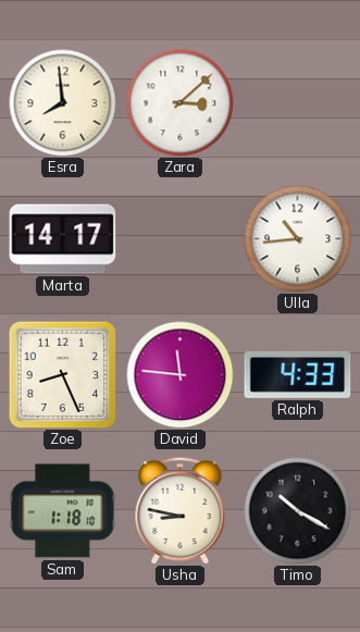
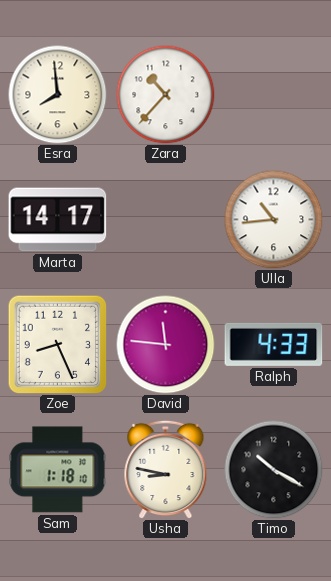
Zara: 3:08 -> 10:37 (166, 95)
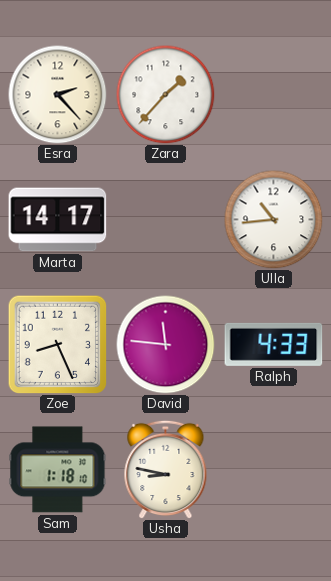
Esra: 7:59 -> 2:23 (58, 95)
Zara: 10:37 -> 1:37 (166, 95)
Timo: 10:20 -> none (274, 470)
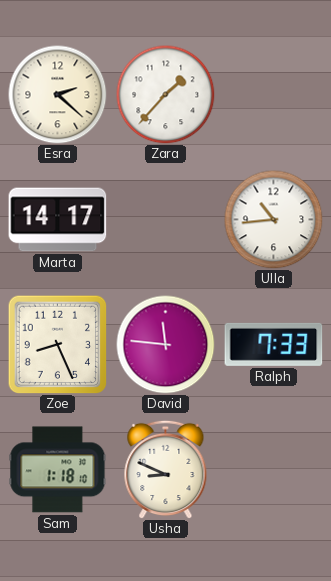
Esra: 2:23 -> 2:22 (58, 95)
Ralph: 4:33 -> 7:33 (274, 344)
Usha: 8:47 -> 8:49 (166, 469)
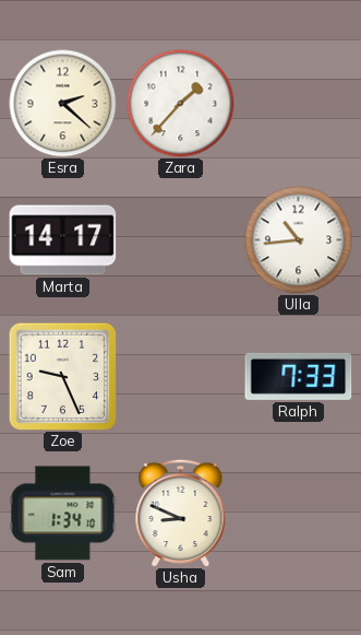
Zoe: 8:26 -> 9:26 (62, 376)
David: 11:46 -> none (166, 345)
Sam: 1:18 -> 1:34 (63, 514)
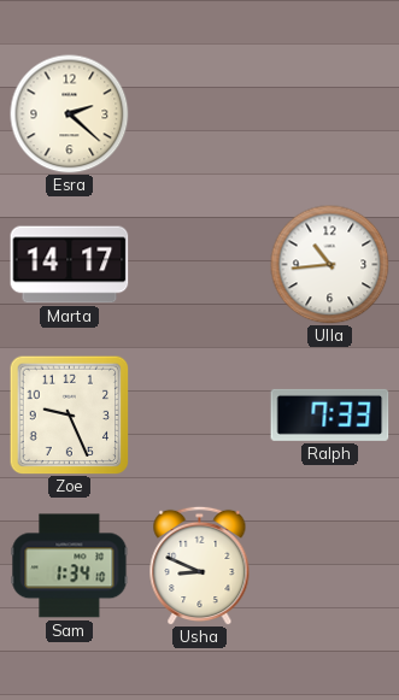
Zara: 1:37 -> none (181, 104)
